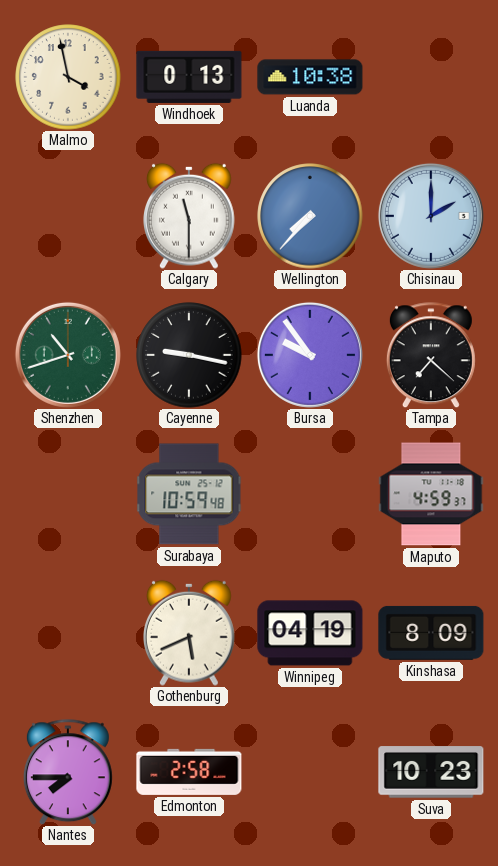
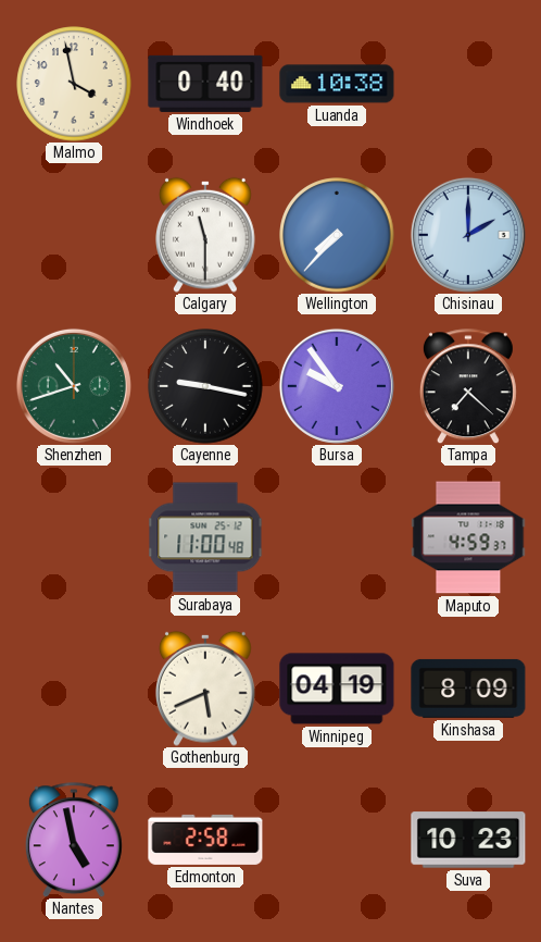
Windhoek: 0:13 -> 0:40 (205, 84)
Surabaya: 10:59 -> 11:00 (205, 537)
Nantes: 7:45 -> 4:58 (74, 840)
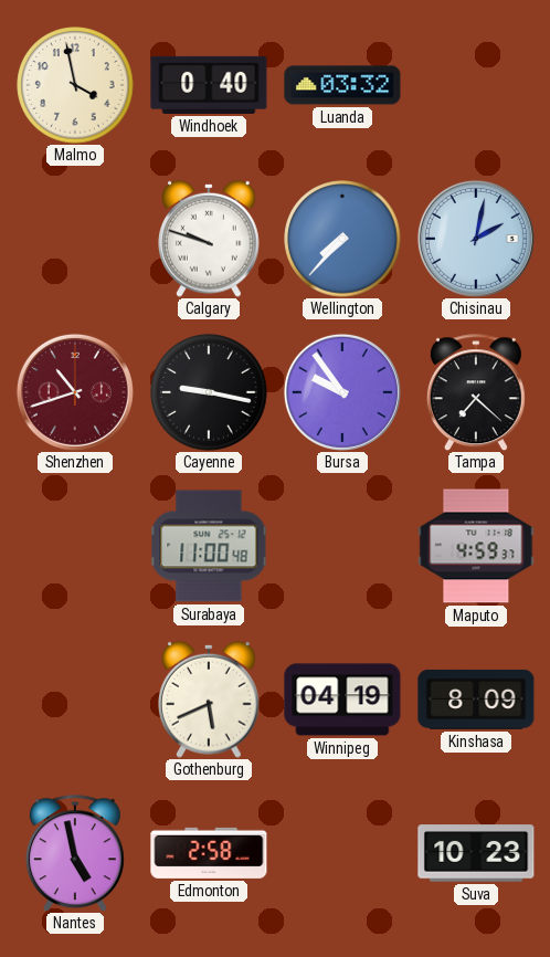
Luanda: 10:38 -> 03:32 (342, 85)
Calgary: 11:30 -> 9:48 (210, 239)
Chisinau: 2:00 -> 2:02 (476, 239)
Shenzhen dial: green -> burgundy (75, 392)
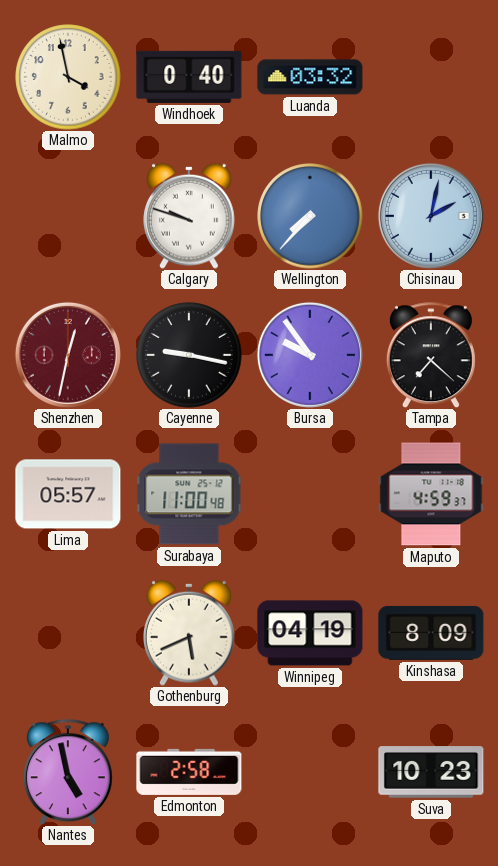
Shenzhen: 10:42 -> 12:32 (68, 355)
Lima: none -> 05:57 (68, 494)
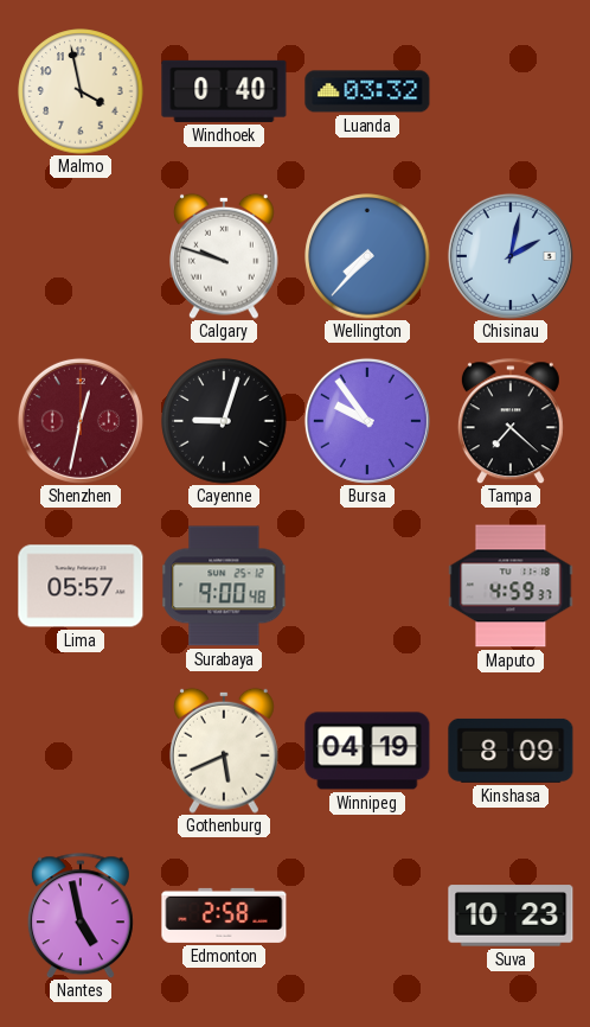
Cayenne: 9:17 -> 9:03 (224, 421)
Surabaya: 11:00 -> 9:00 (224, 586)
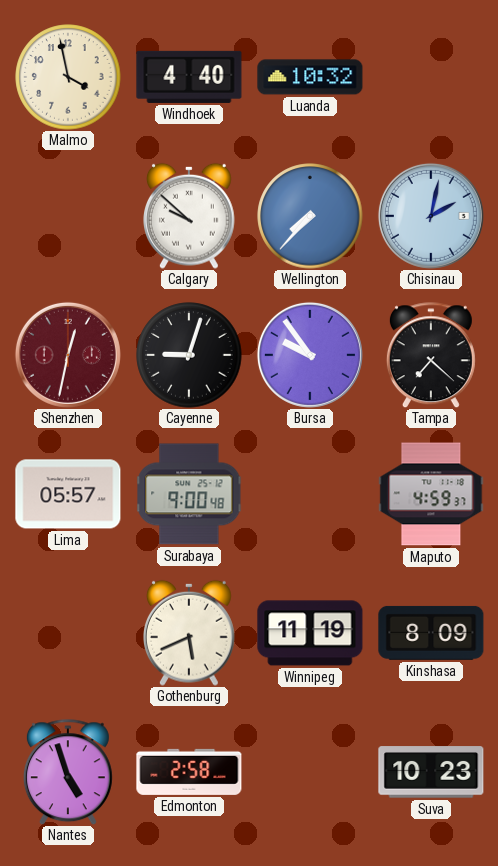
Windhoek: 0:40 -> 4:40 (189, 77)
Luanda: 03:32 -> 10:32 (310, 77)
Calgary: 9:48 -> 9:52 (190, 216)
Winnipeg: 04:19 -> 11:19 (310, 633)
Nantes: 4:58 -> 4:57 (68, 772)
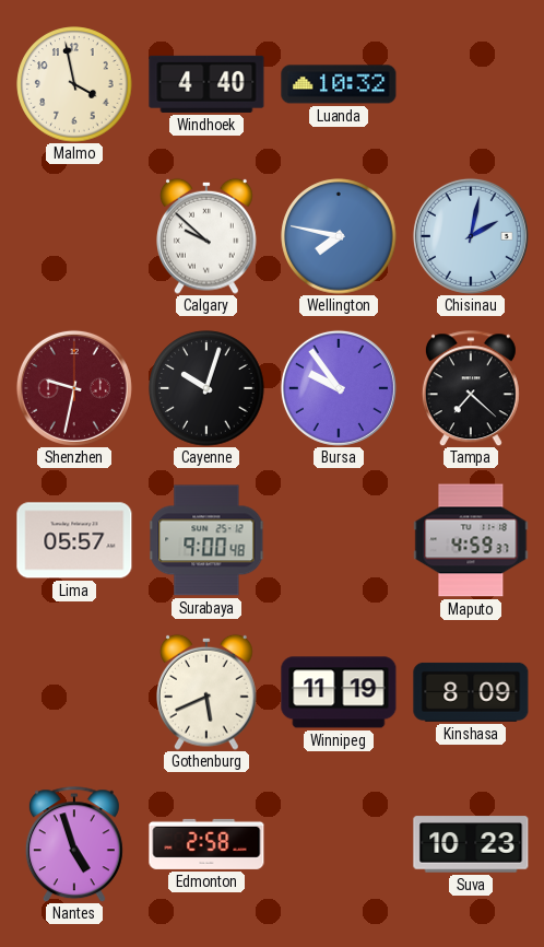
Wellington: 7:37 -> 7:47 (339, 236)
Shenzhen: 12:32 -> 9:32 (74, 388)
Cayenne: 9:03 -> 10:03 (206, 388)
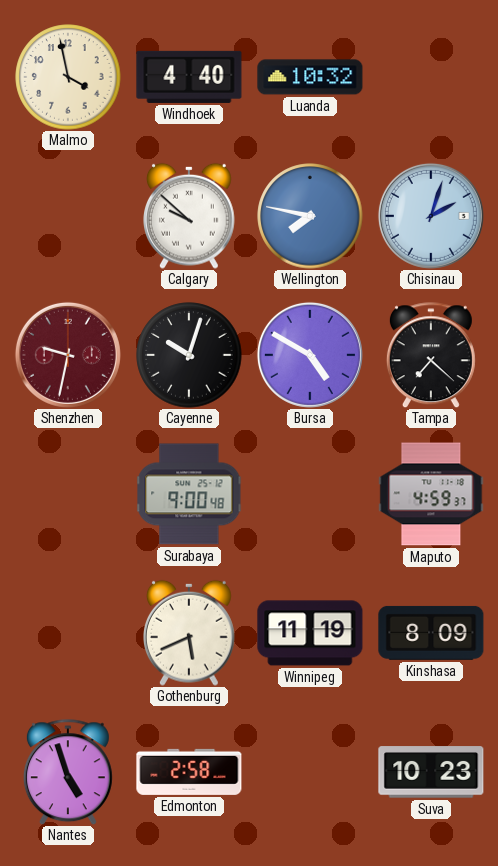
Chisinau: 2:02 -> 2:03 (431, 216)
Bursa: 9:54 -> 4:50 (310, 355)
Lima: 05:57 -> none (74, 540)
